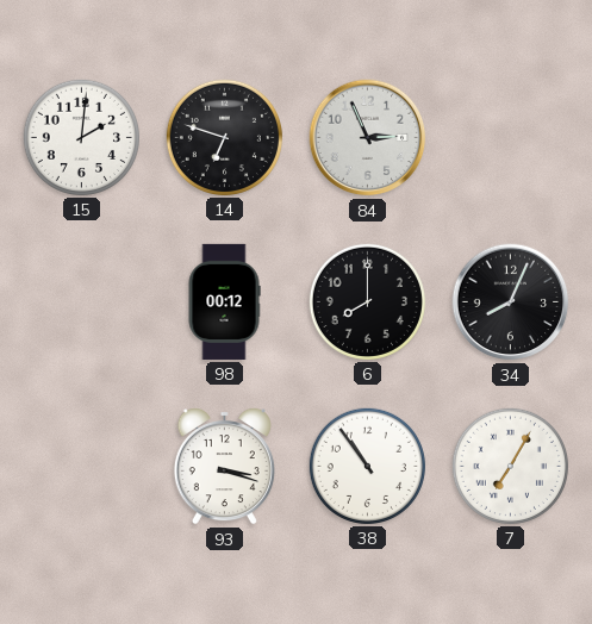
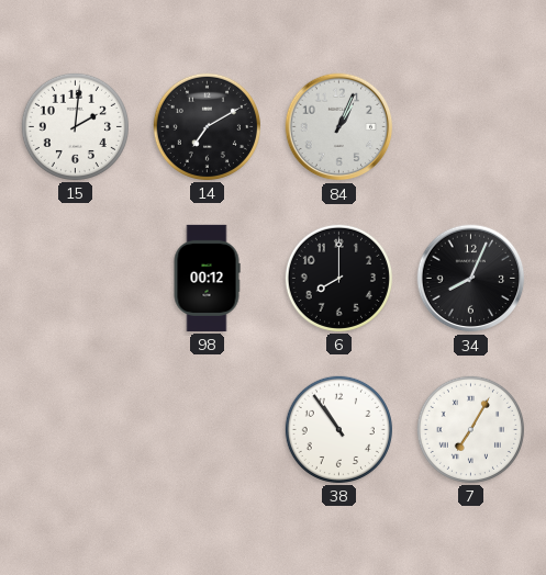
14: 6:48 -> 7:10 (207, 126)
84: 2:56 -> 1:04 (339, 127)
93: 3:18 -> none (224, 466)
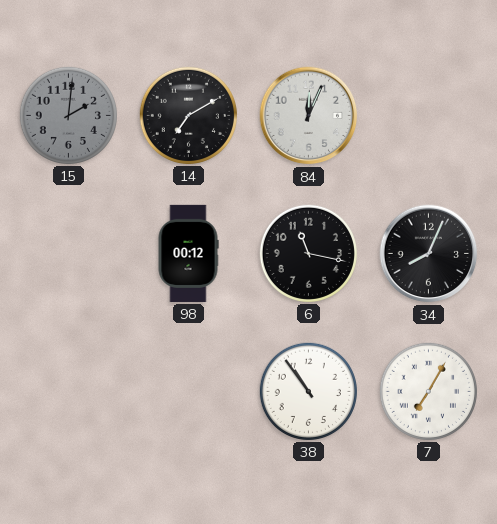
15 dial: white -> grey (68, 115)
84: 1:04 -> 12:04 (309, 116)
6: 8:00 -> 11:17 (308, 253)
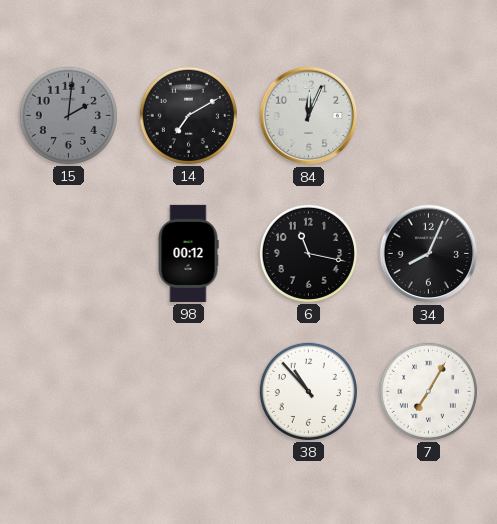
38: 10:54 -> 10:53 (308, 391)
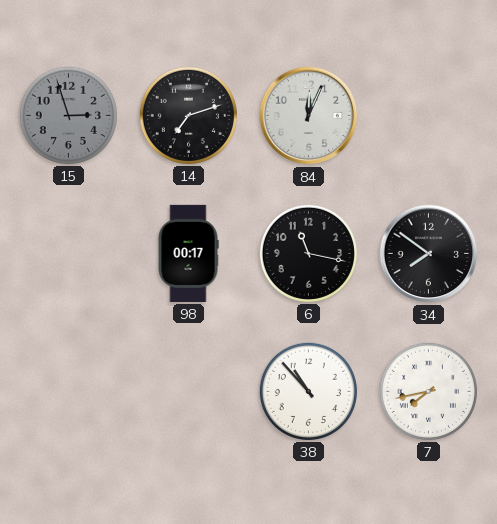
15: 2:01 -> 2:57 (68, 115)
14: 7:10 -> 7:12 (188, 115)
98: 00:12 -> 00:17 (188, 253)
34: 8:04 -> 7:51 (429, 254)
7: 7:05 -> 7:43 (428, 391)
